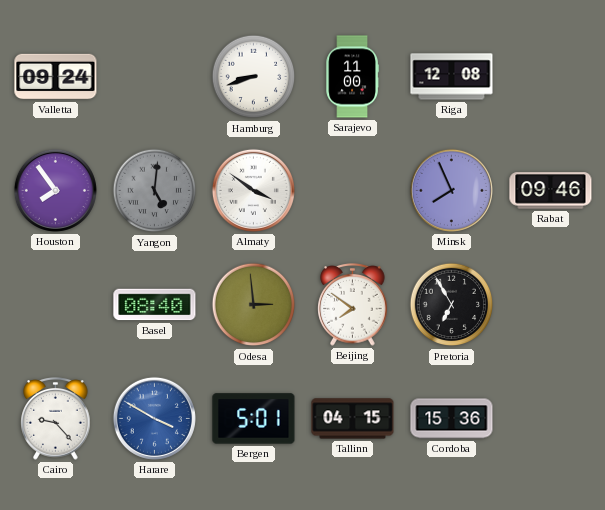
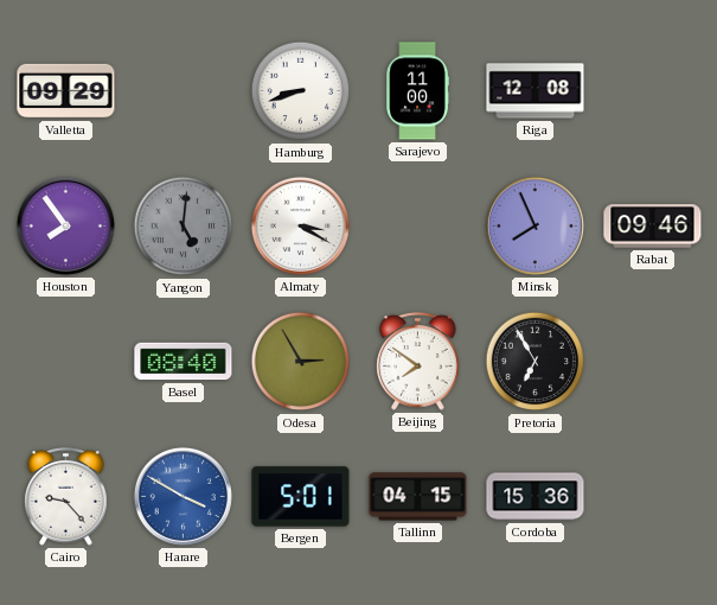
Valletta: 09:24 -> 09:29 (66, 91)
Almaty: 3:51 -> 3:20 (300, 225)
Odesa: 2:59 -> 2:55 (301, 362)
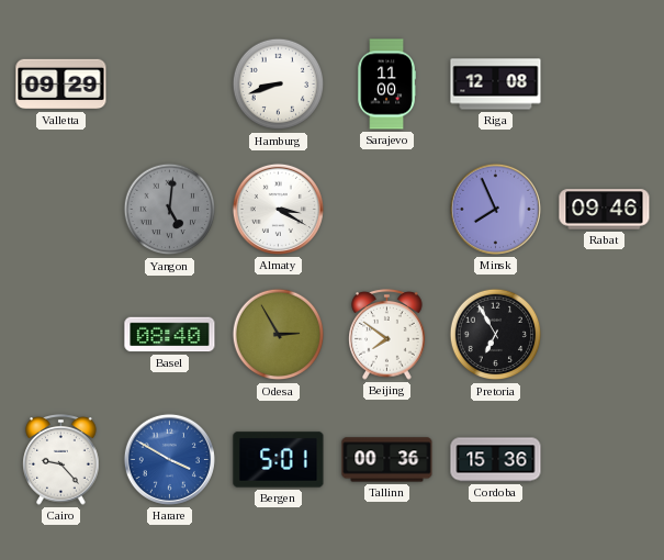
Houston: 7:54 -> none (65, 225)
Tallinn: 04:15 -> 00:36 (387, 460)
